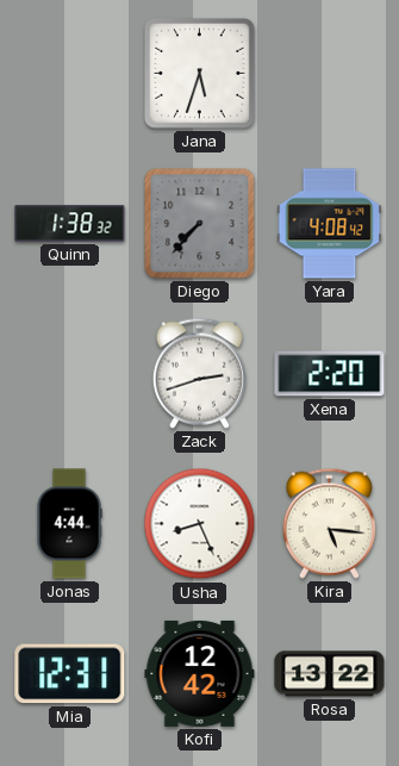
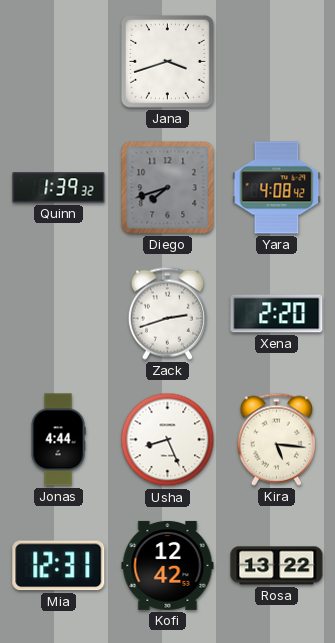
Jana: 5:33 -> 3:42 (167, 61)
Quinn: 1:38 -> 1:39 (59, 188)
Diego: 7:37 -> 7:42 (168, 188)
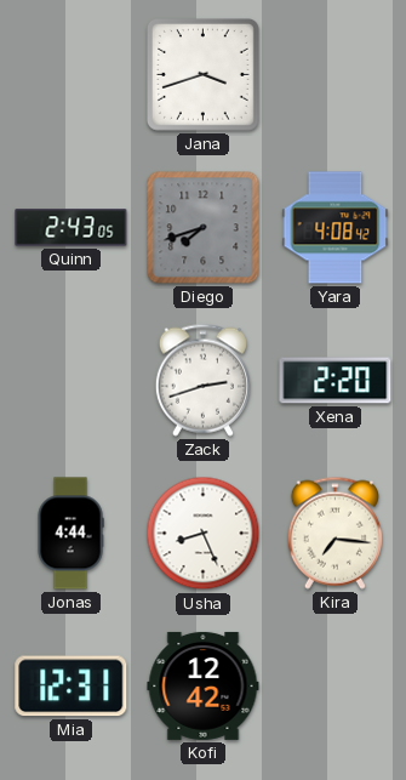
Quinn: 1:39 -> 2:43 (72, 228)
Kira: 5:16 -> 7:16 (334, 533)
Rosa: 13:22 -> none (277, 566)
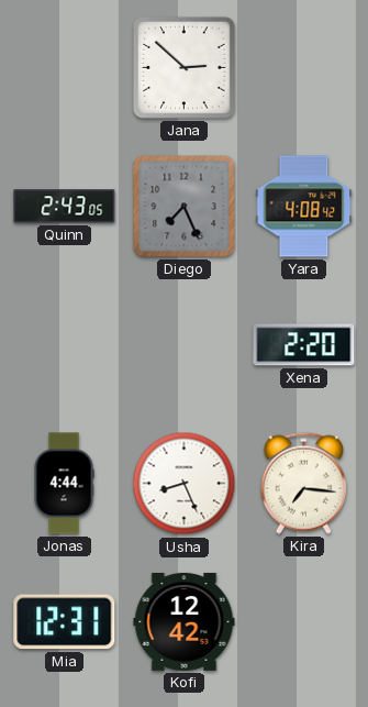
Jana: 3:42 -> 2:52 (183, 67)
Diego: 7:42 -> 7:26 (185, 207)
Zack: 2:42 -> none (202, 380)
